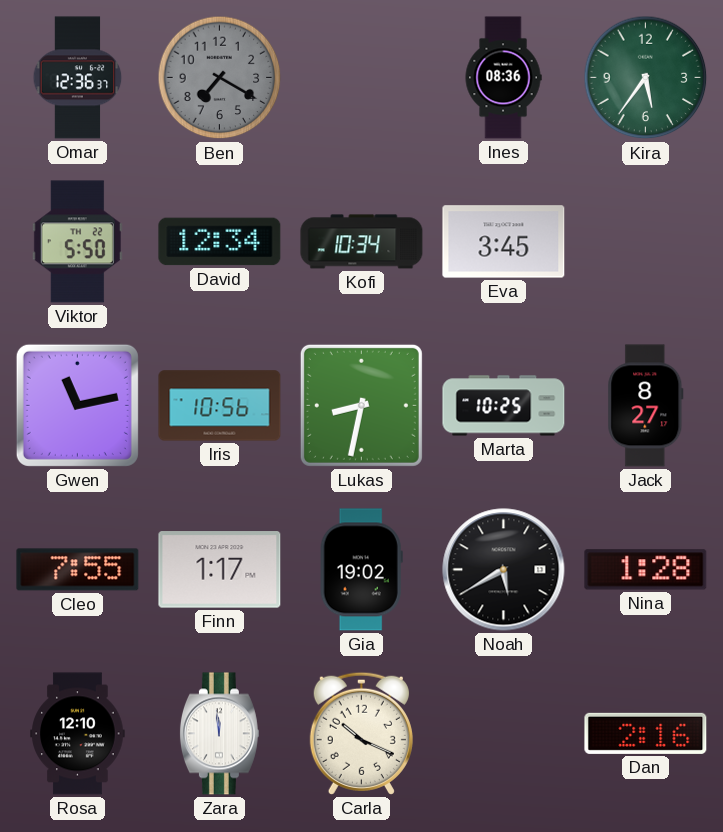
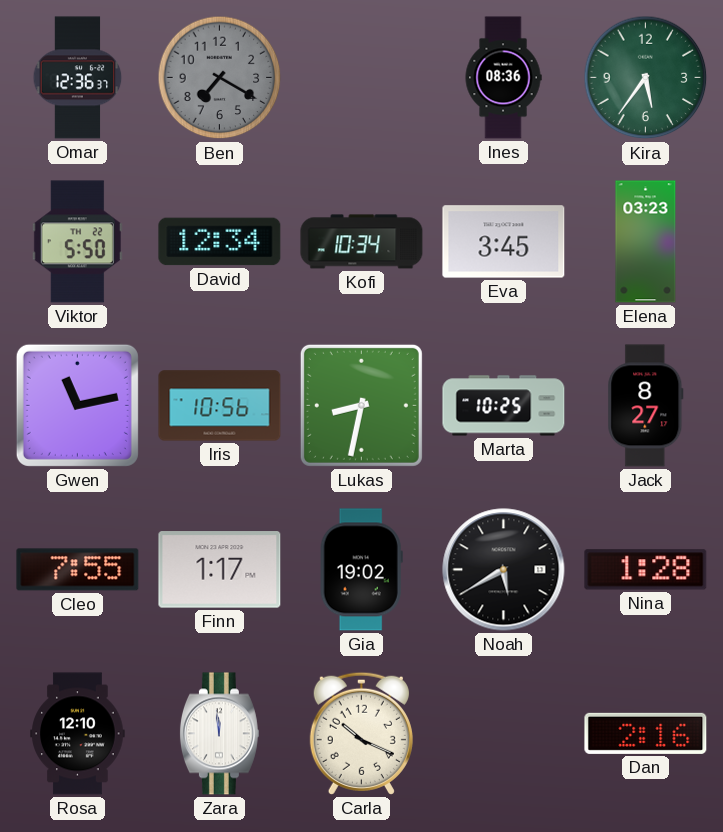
Elena: none -> 03:23 (646, 242)
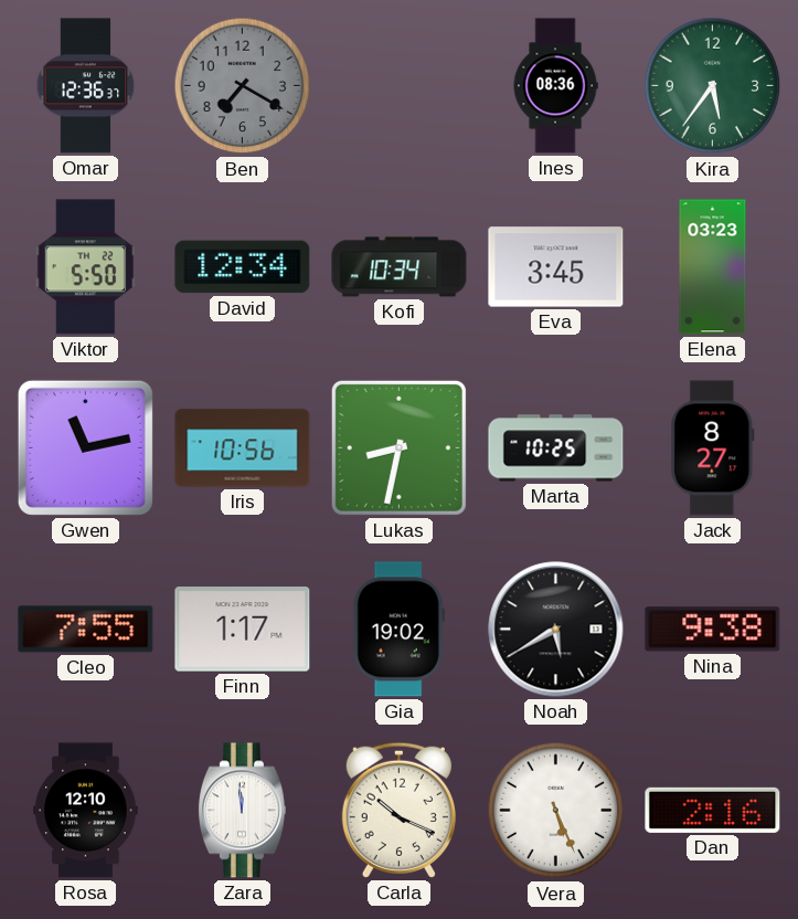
Nina: 1:28 -> 9:38 (713, 630)
Vera: none -> 5:26 (556, 811)
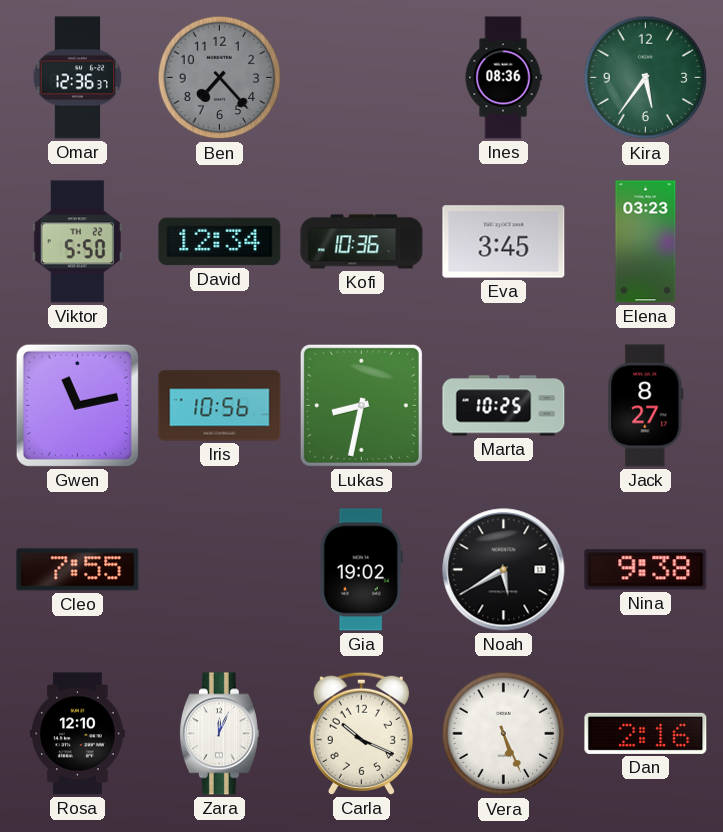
Ben: 7:20 -> 7:23 (220, 78)
Kofi: 10:34 -> 10:36 (362, 242)
Finn: 1:17 -> none (243, 630)
Zara: 11:59 -> 12:04 (219, 734)
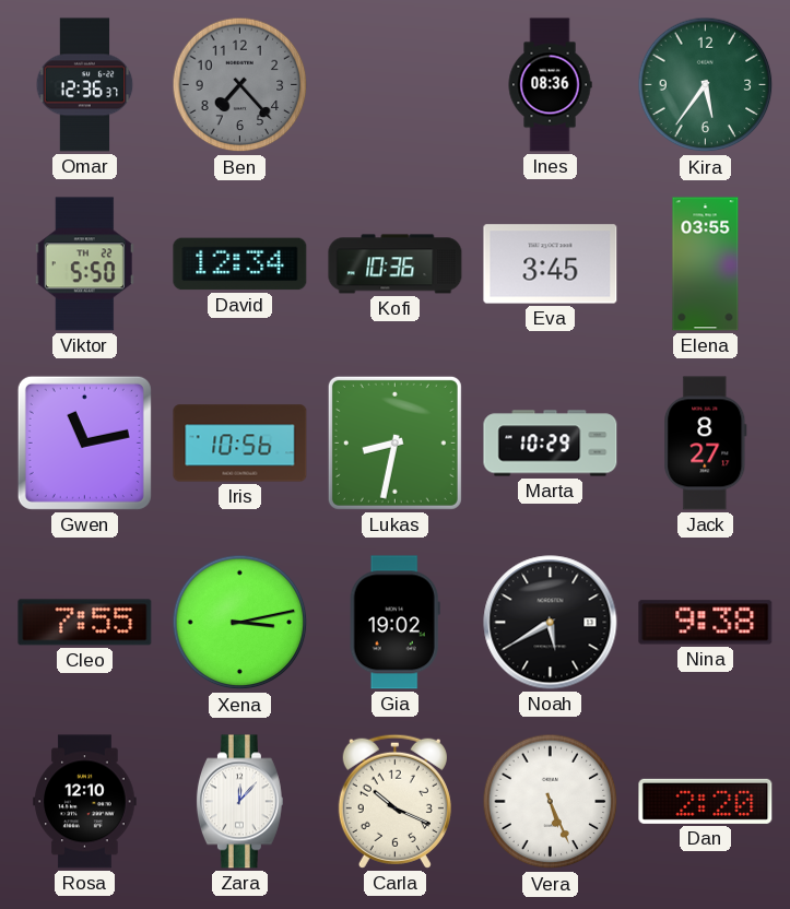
Elena: 03:23 -> 03:55 (706, 264)
Marta: 10:25 -> 10:29 (551, 444)
Xena: none -> 3:13 (240, 623)
Zara: 12:04 -> 12:07 (239, 802)
Dan: 2:16 -> 2:20 (706, 801)
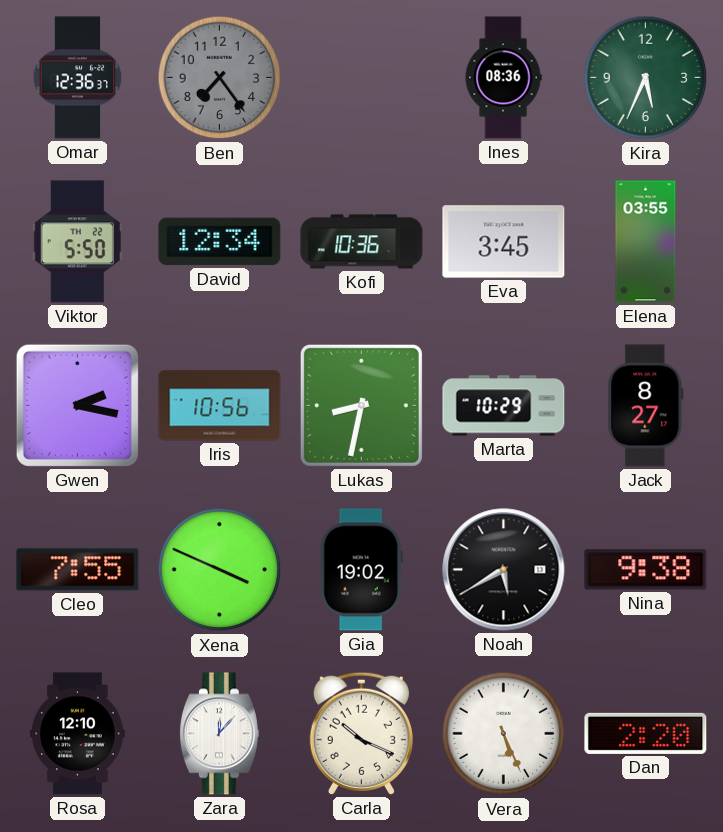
Ben: 7:23 -> 7:24 (220, 78)
Kira: 5:36 -> 5:34 (646, 78)
Gwen: 11:13 -> 2:17 (77, 405)
Xena: 3:13 -> 3:49 (220, 570)
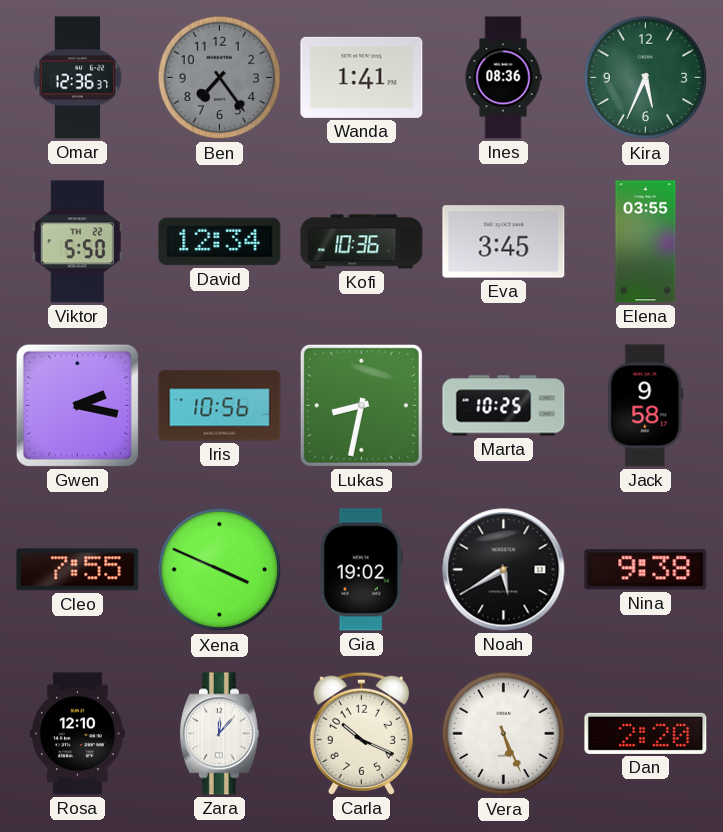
Wanda: none -> 1:41 (362, 77)
Marta: 10:29 -> 10:25 (504, 406)
Jack: 8:27 -> 9:58 (646, 406)
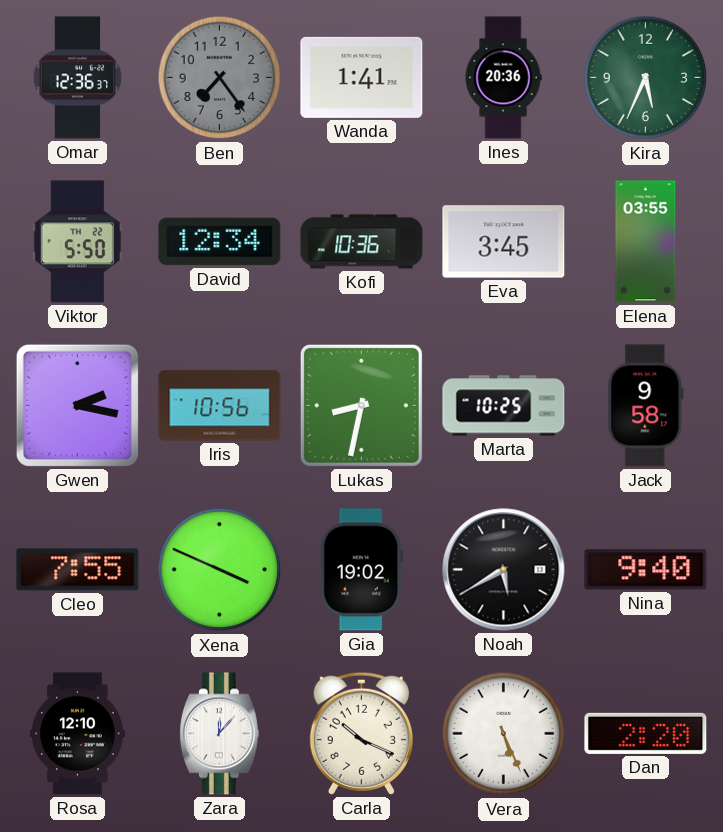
Ines: 08:36 -> 20:36 (503, 78)
Nina: 9:38 -> 9:40 (646, 570)
